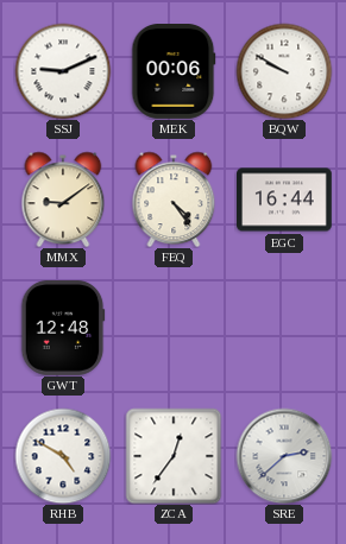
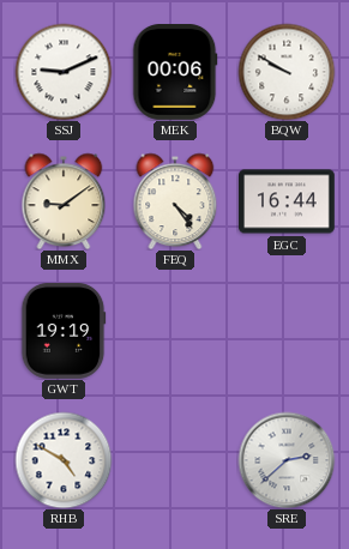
GWT: 12:48 -> 19:19 (64, 332)
ZCA: 12:36 -> none (174, 456)
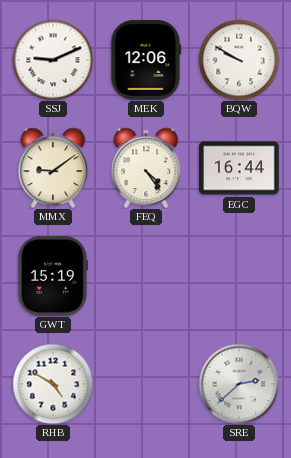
MEK: 00:06 -> 12:06 (146, 61)
GWT: 19:19 -> 15:19 (53, 277)
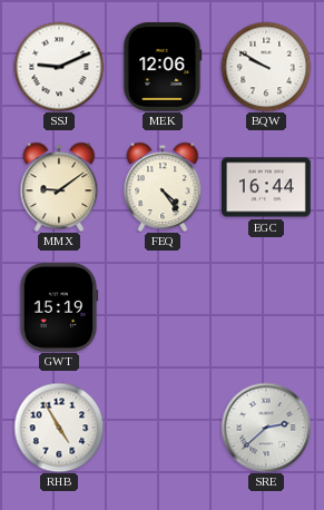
RHB: 4:50 -> 4:55 (59, 428)
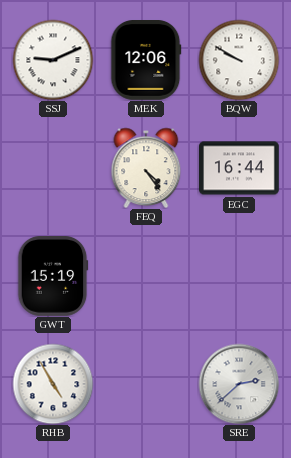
MMX: 9:09 -> none (59, 187)
